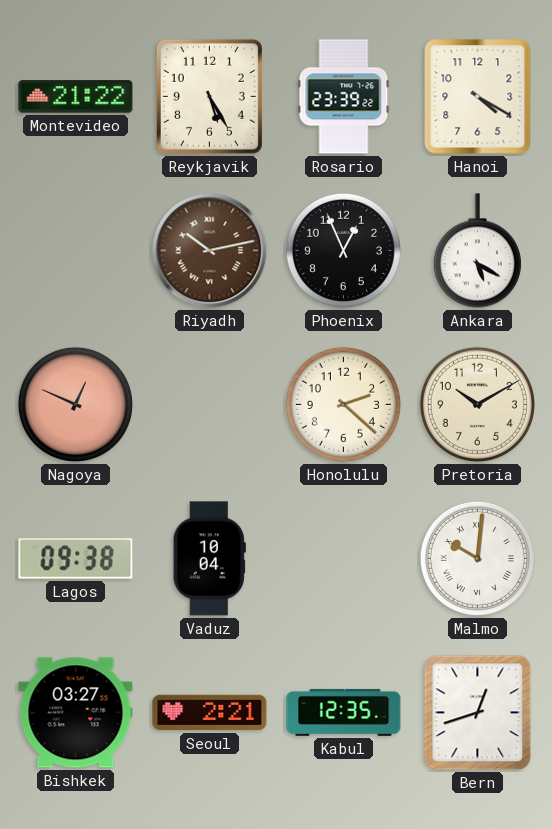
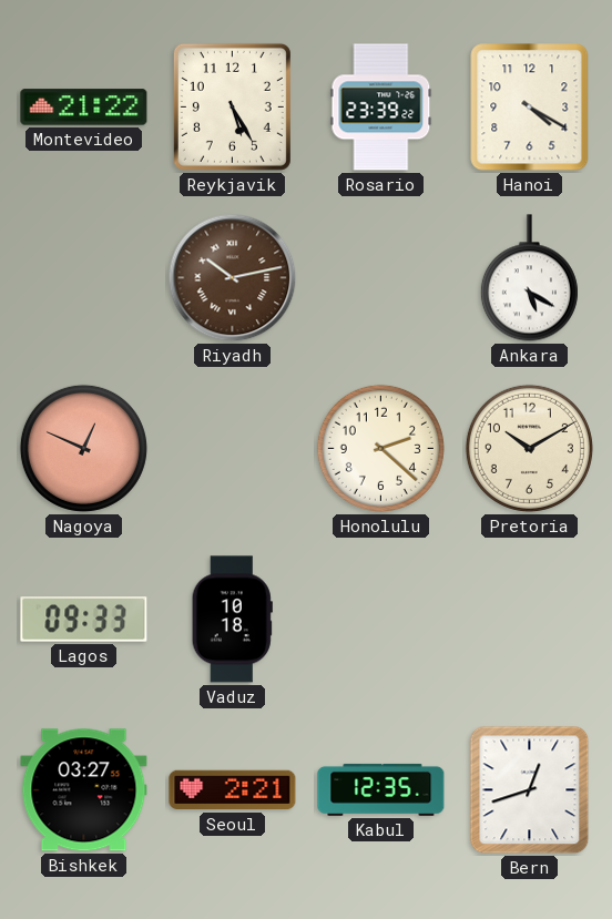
Phoenix: 12:56 -> none (343, 250)
Lagos: 09:38 -> 09:33 (84, 620)
Vaduz: 10:04 -> 10:18 (232, 620)
Malmo: 10:01 -> none (477, 558)
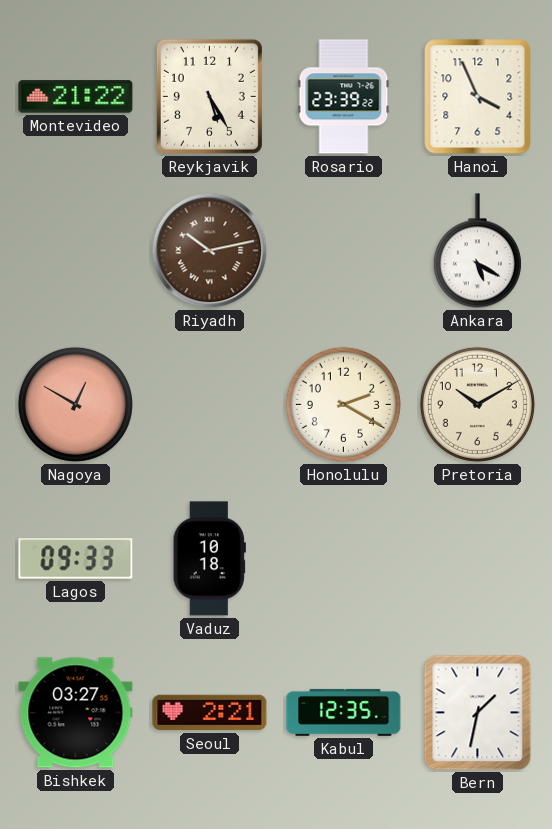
Hanoi: 4:20 -> 3:56 (478, 97)
Nagoya: 12:49 -> 12:50 (75, 404)
Honolulu: 2:22 -> 2:20 (343, 404)
Bern: 12:42 -> 1:32 (478, 713)
